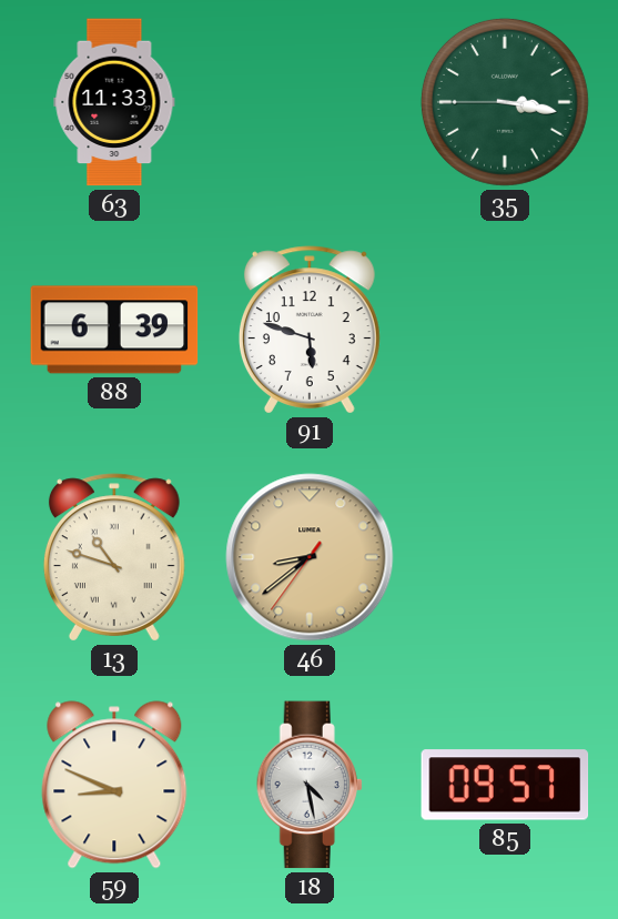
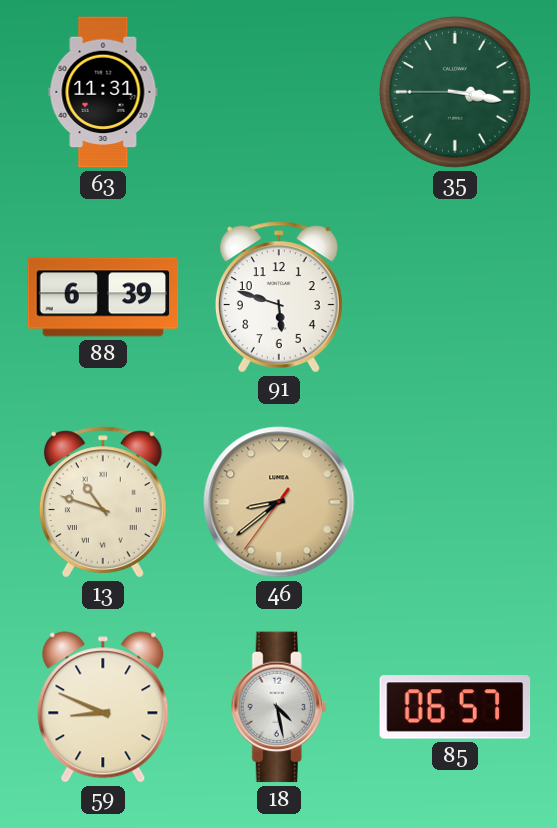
63: 11:33 -> 11:31 (103, 92)
85: 09:57 -> 06:57 (455, 707)
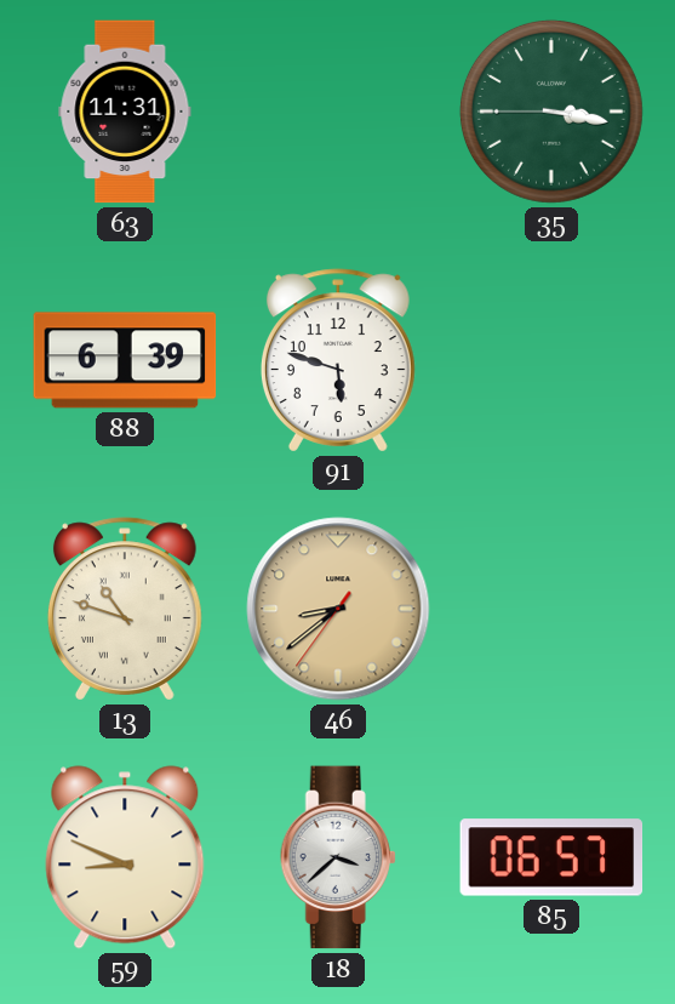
18: 4:28 -> 3:38 (338, 857)
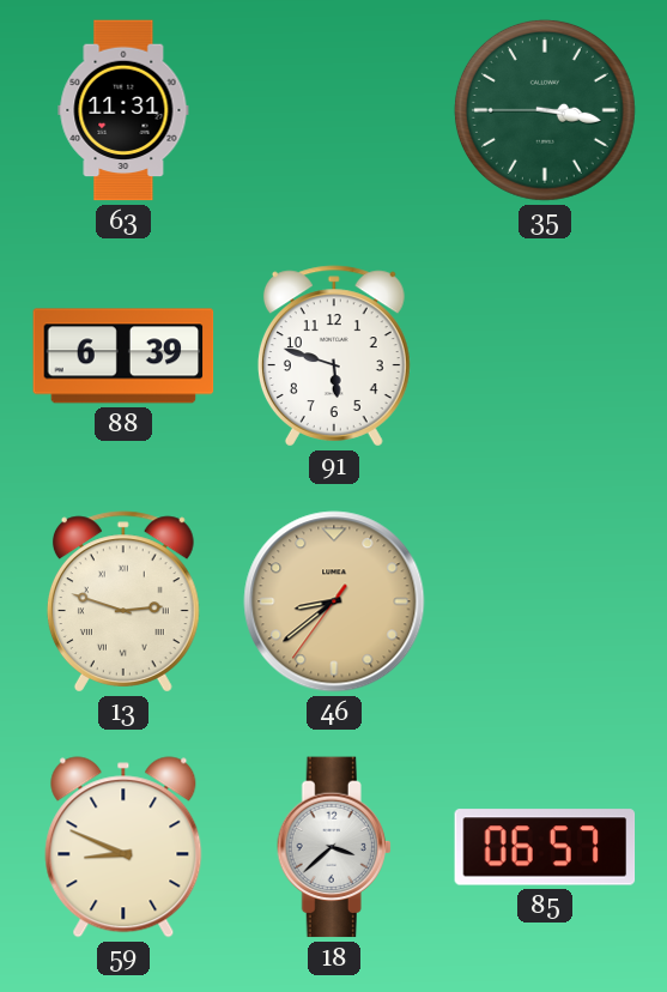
13: 10:48 -> 2:48 (123, 601)
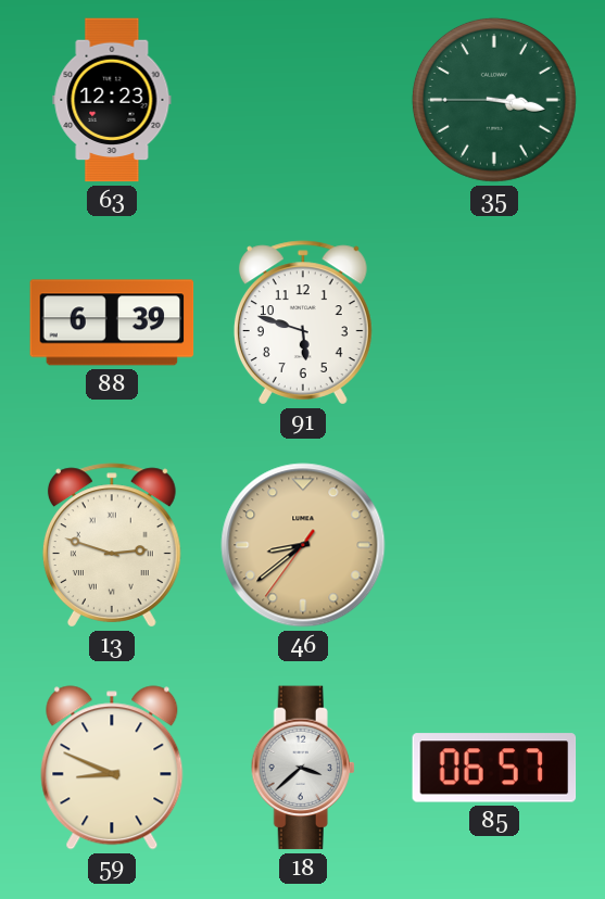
63: 11:31 -> 12:23 (112, 100)
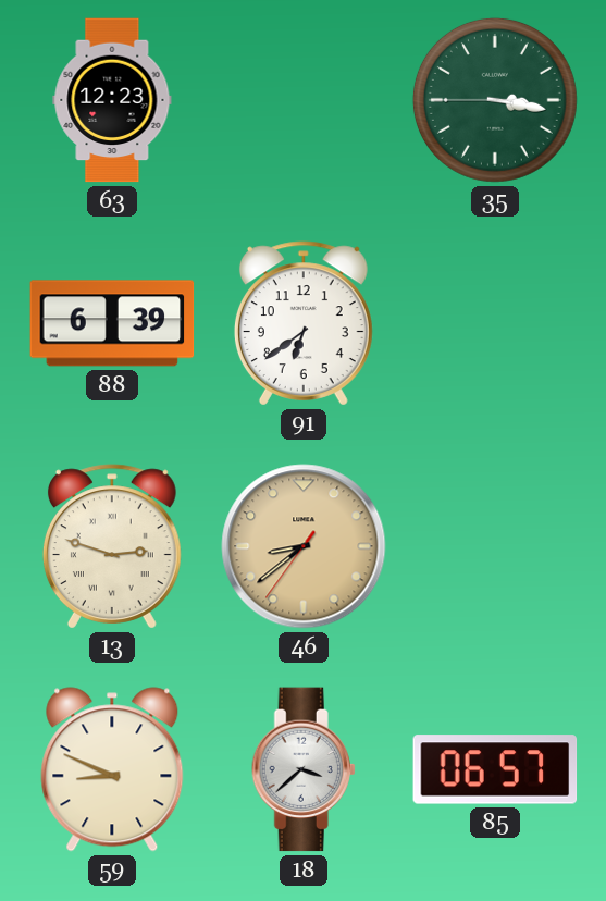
91: 5:48 -> 6:39 (304, 323)
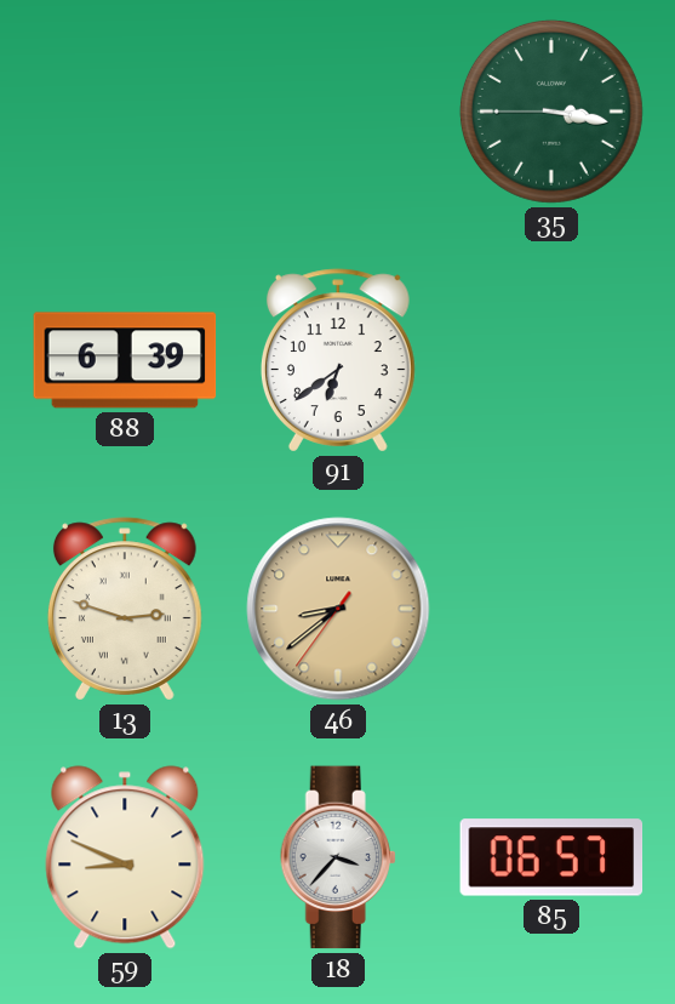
63: 12:23 -> none (112, 100)
18: 3:38 -> 3:37 (338, 857)
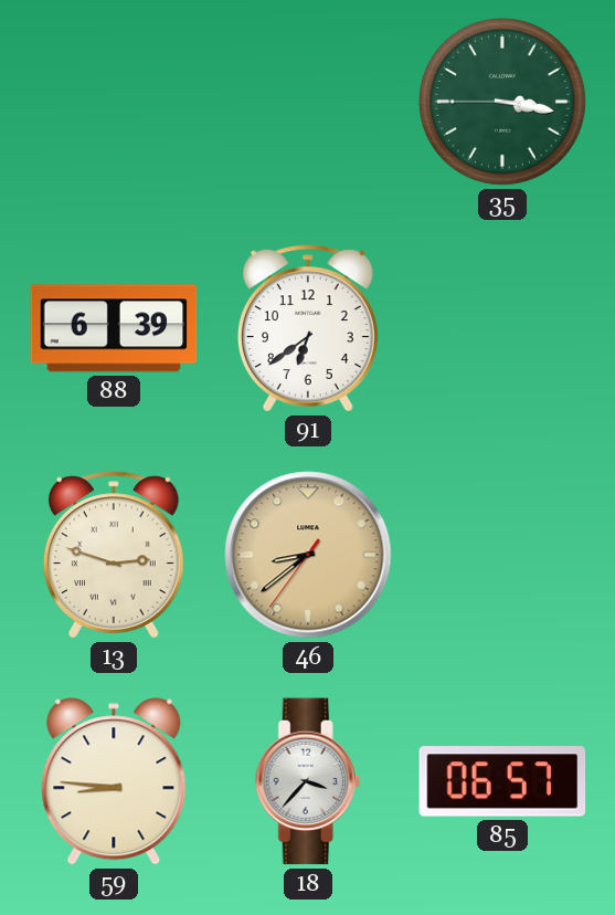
59: 8:49 -> 8:46 (114, 781)
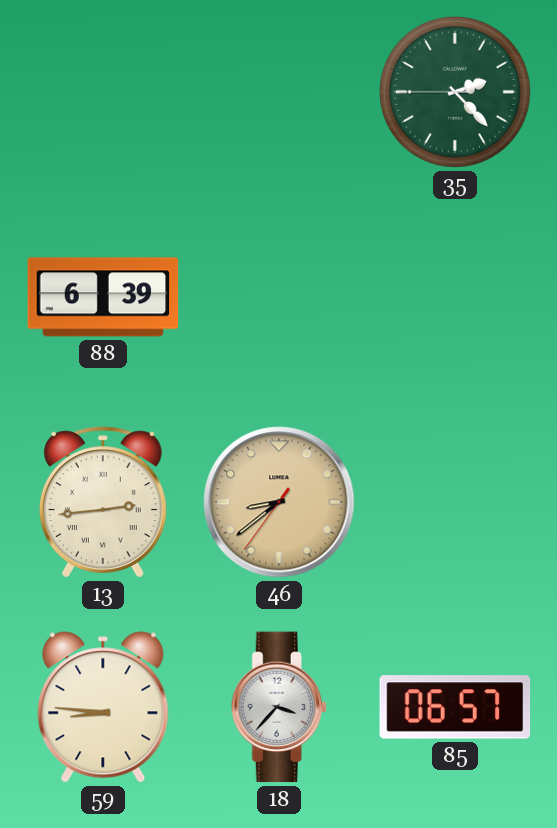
35: 3:16 -> 2:22 (455, 92)
91: 6:39 -> none (308, 328)
13: 2:48 -> 2:44 (103, 502)
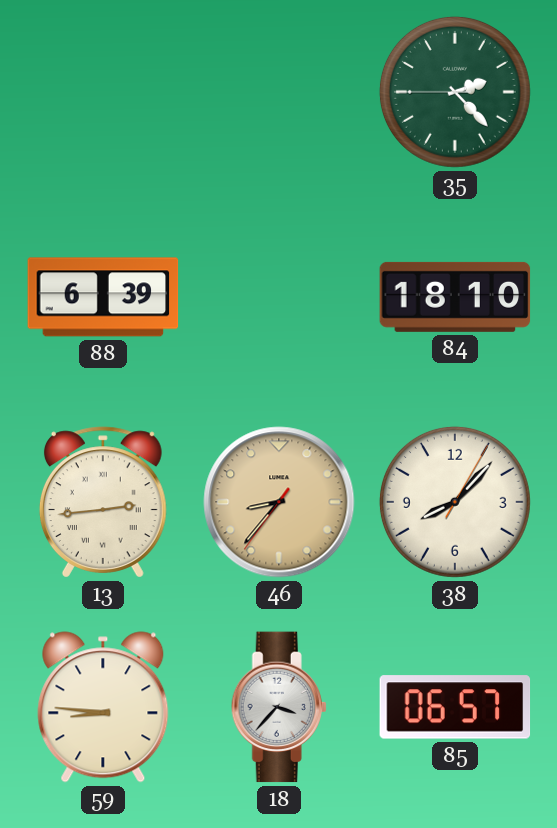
84: none -> 18:10 (455, 297)
46: 8:38 -> 8:36 (279, 502)
38: none -> 8:07 (455, 502)
